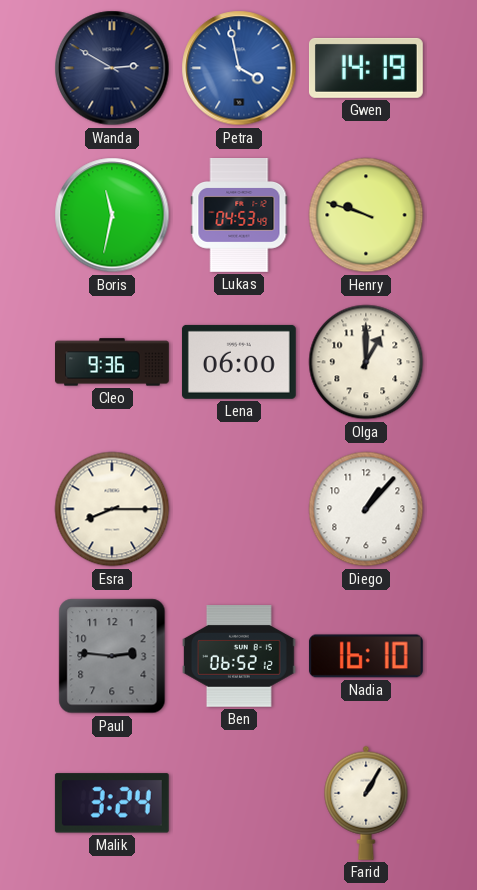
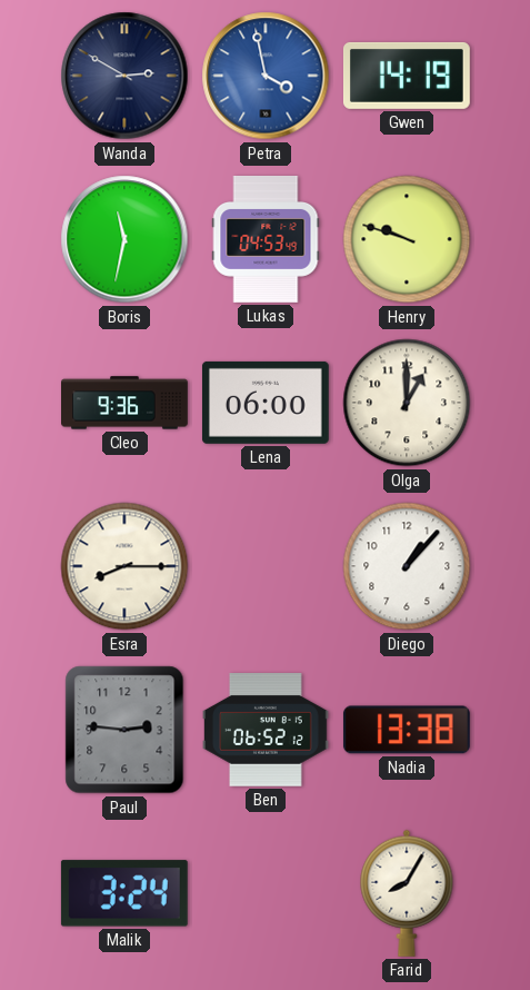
Nadia: 16:10 -> 13:38 (407, 730)
Farid: 1:05 -> 8:05 (407, 893)
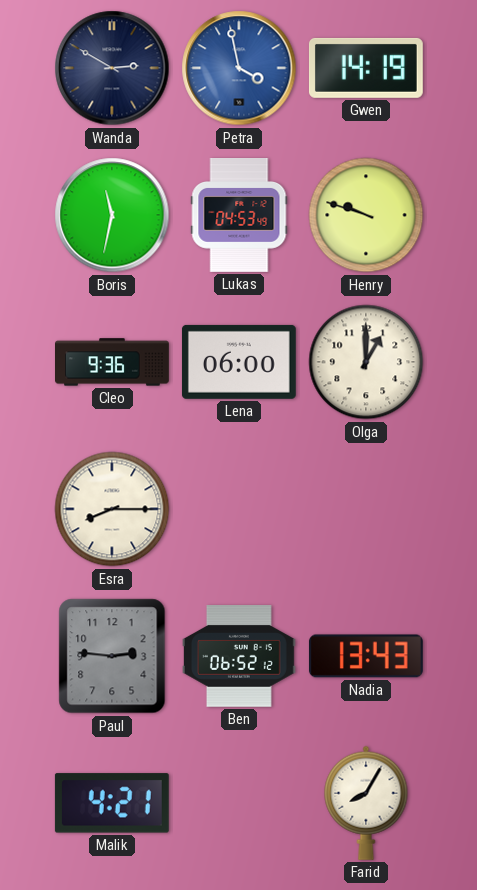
Diego: 1:07 -> none (407, 566)
Nadia: 13:38 -> 13:43 (366, 656)
Malik: 3:24 -> 4:21 (112, 803)
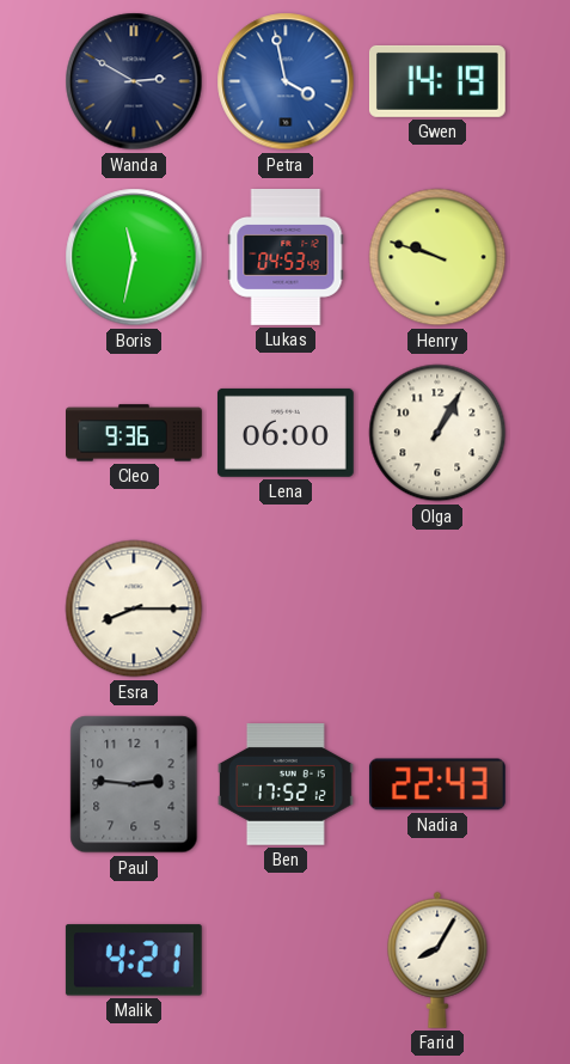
Olga: 1:00 -> 1:05 (437, 433)
Ben: 06:52 -> 17:52 (286, 784)
Nadia: 13:43 -> 22:43 (437, 784)
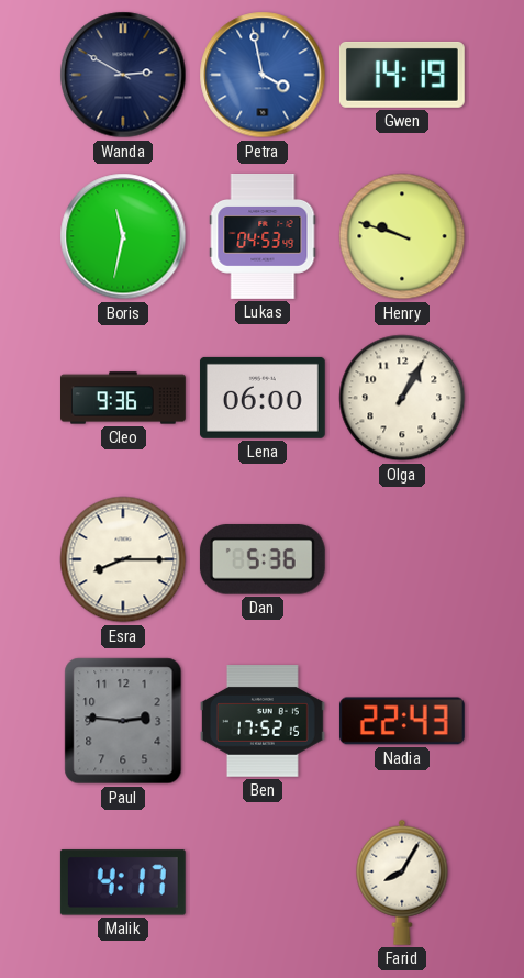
Dan: none -> 5:36 (263, 559)
Ben: 17:52:12 -> 17:52:15 (263, 721)
Malik: 4:21 -> 4:17 (123, 882)
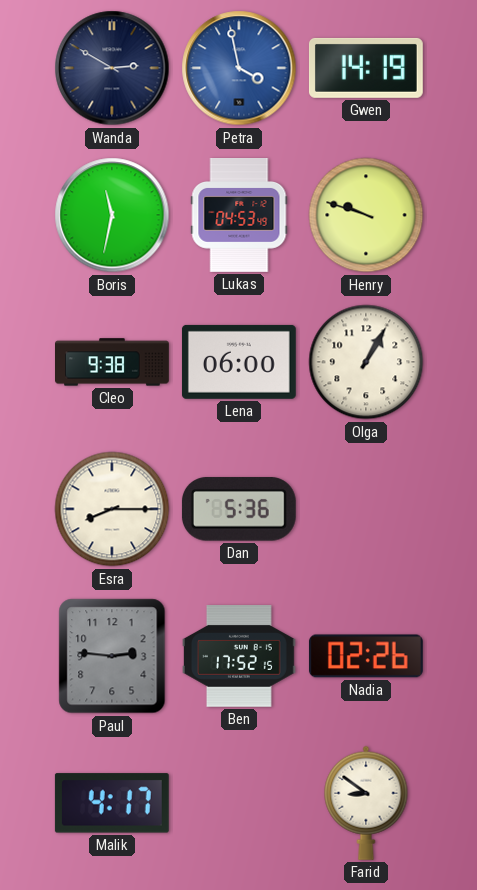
Cleo: 9:36 -> 9:38 (113, 362)
Nadia: 22:43 -> 02:26 (366, 656)
Farid: 8:05 -> 8:51 (366, 803)
